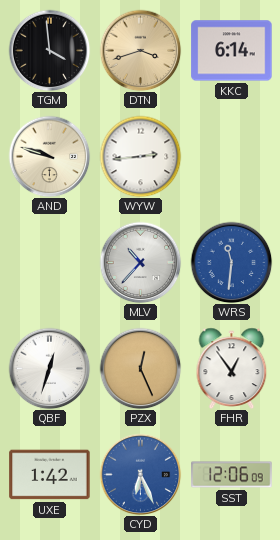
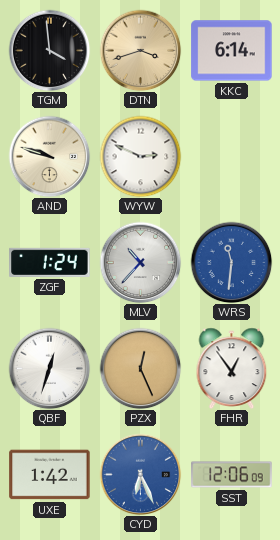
WYW: 2:44 -> 2:49 (140, 156)
ZGF: none -> 1:24 (50, 262)
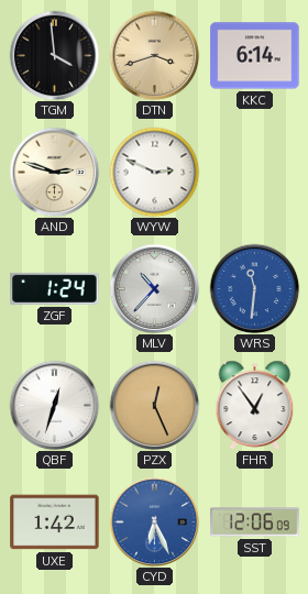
AND: 9:48 -> 2:48 (54, 172)
